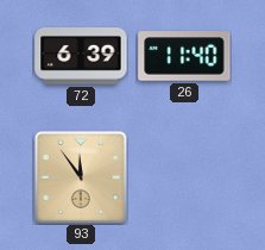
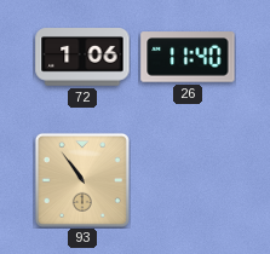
72: 6:39 -> 1:06 (82, 57)
93: 11:54 -> 10:54 (82, 180)
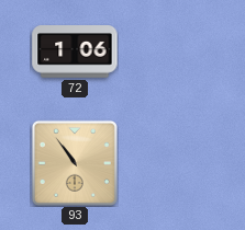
26: 11:40 -> none (188, 57)
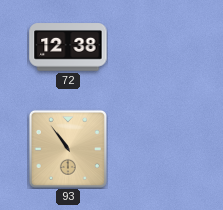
72: 1:06 -> 12:38 (68, 47)
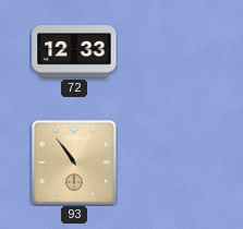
72: 12:38 -> 12:33 (74, 51)
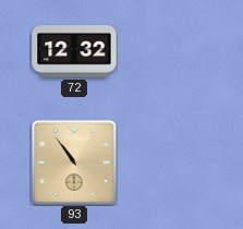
72: 12:33 -> 12:32 (74, 51)
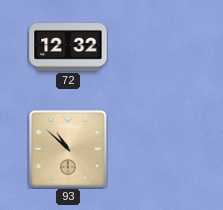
93: 10:54 -> 10:52 (68, 149)
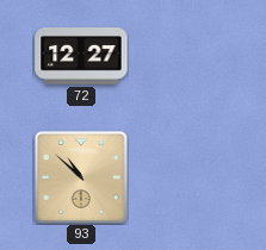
72: 12:32 -> 12:27 (81, 56)
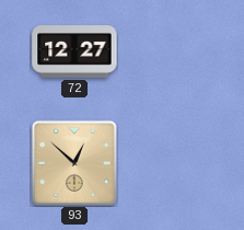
93: 10:52 -> 12:52 (74, 163)
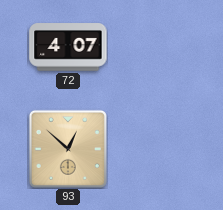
72: 12:27 -> 4:07 (68, 47)
